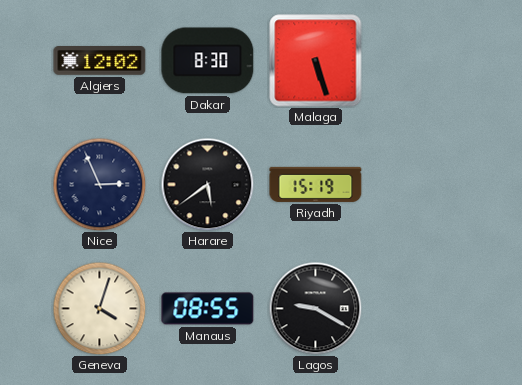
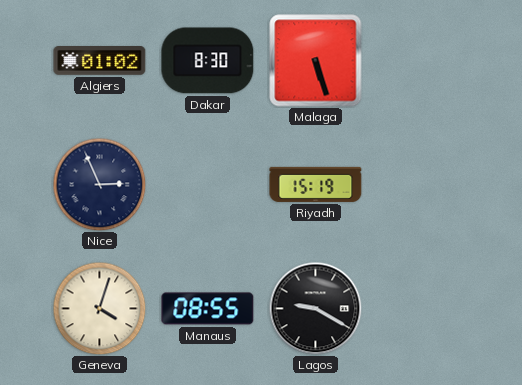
Algiers: 12:02 -> 01:02 (100, 61)
Harare: 5:39 -> none (207, 184)
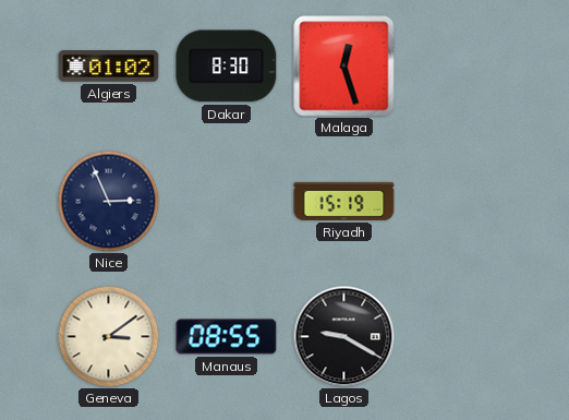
Malaga: 5:27 -> 12:27 (344, 67)
Geneva: 4:03 -> 3:09 (108, 336)
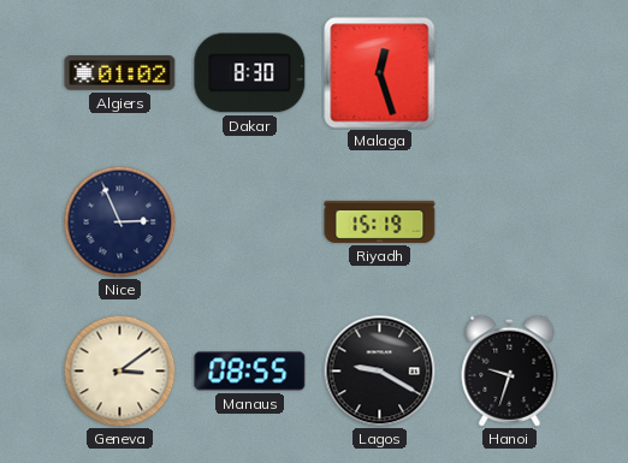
Hanoi: none -> 9:33 (510, 370)
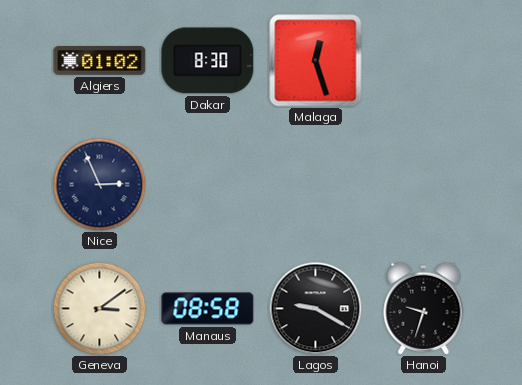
Riyadh: 15:19 -> none (380, 221)
Manaus: 08:55 -> 08:58 (208, 309)
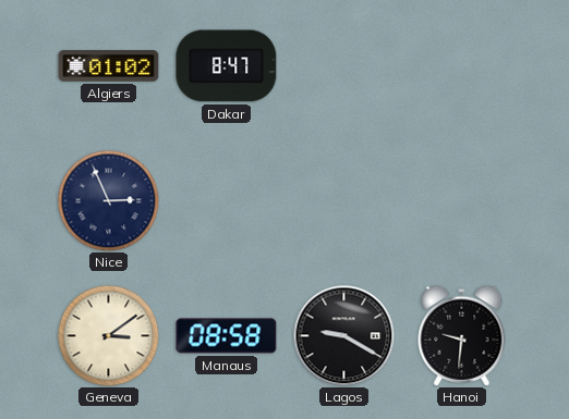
Dakar: 8:30 -> 8:47 (227, 66)
Malaga: 12:27 -> none (316, 61)
Hanoi: 9:33 -> 9:31 (462, 335)
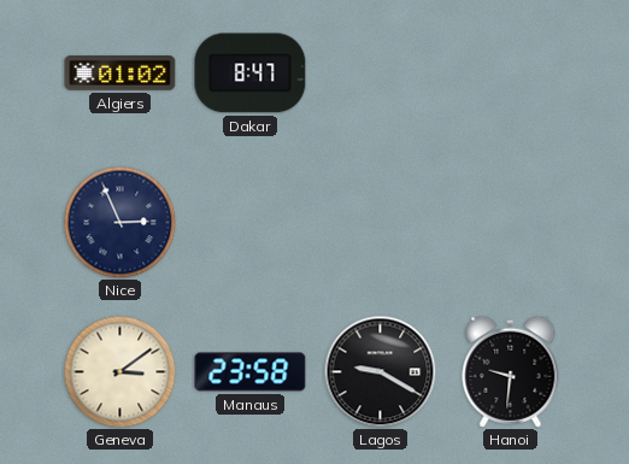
Manaus: 08:58 -> 23:58 (251, 372)
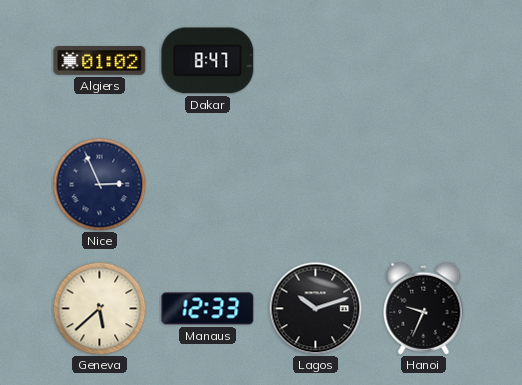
Geneva: 3:09 -> 5:38 (99, 308)
Manaus: 23:58 -> 12:33 (208, 309)
Lagos: 9:20 -> 10:12 (315, 308)
Hanoi: 9:31 -> 9:34 (424, 308)
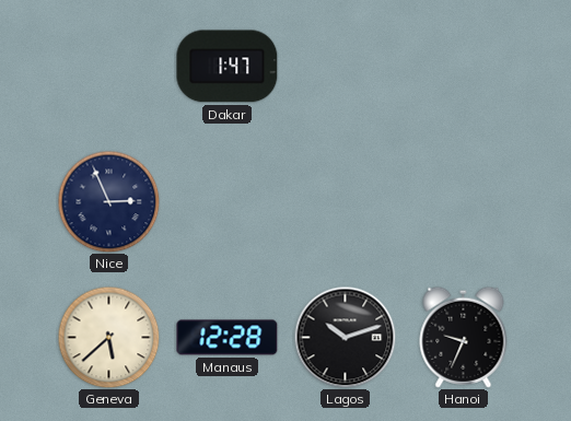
Algiers: 01:02 -> none (100, 61)
Dakar: 8:47 -> 1:47 (228, 67)
Manaus: 12:33 -> 12:28 (228, 338)
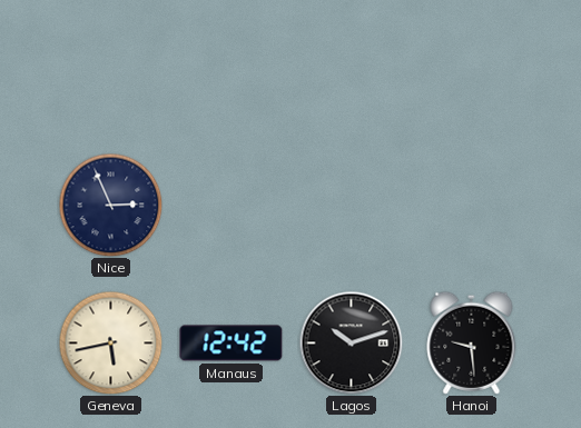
Dakar: 1:47 -> none (228, 67)
Geneva: 5:38 -> 5:43 (110, 342)
Manaus: 12:28 -> 12:42 (232, 344)
Hanoi: 9:34 -> 9:29 (472, 342)
